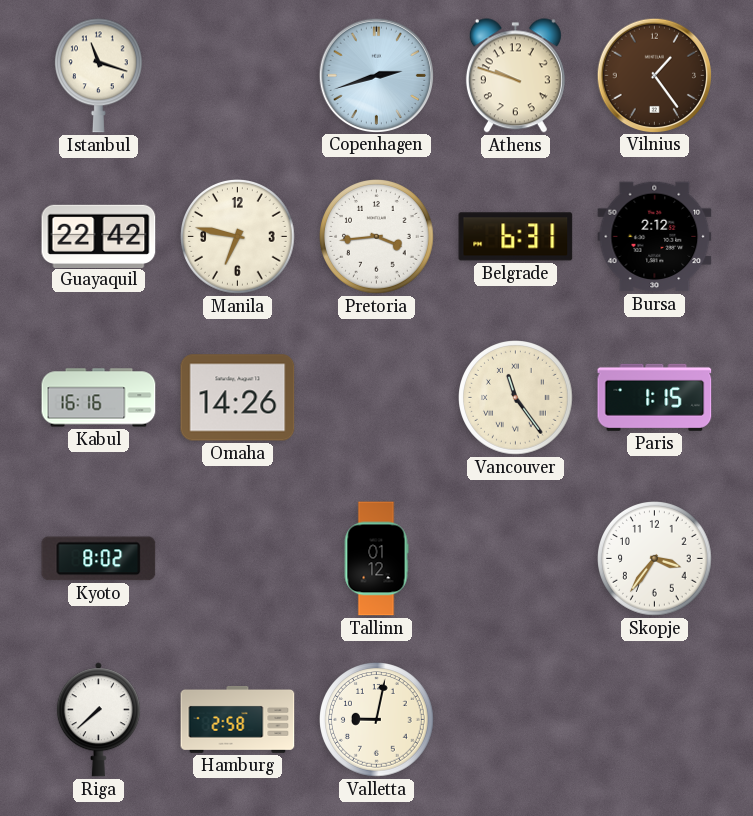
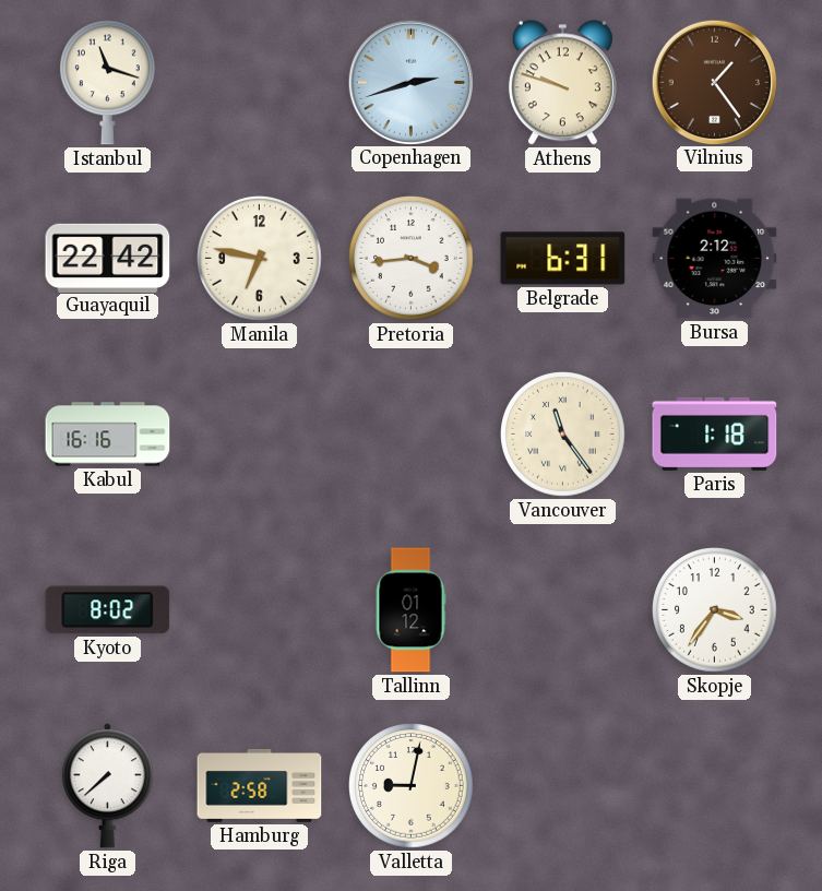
Omaha: 14:26 -> none (238, 398)
Paris: 1:15 -> 1:18 (715, 433)
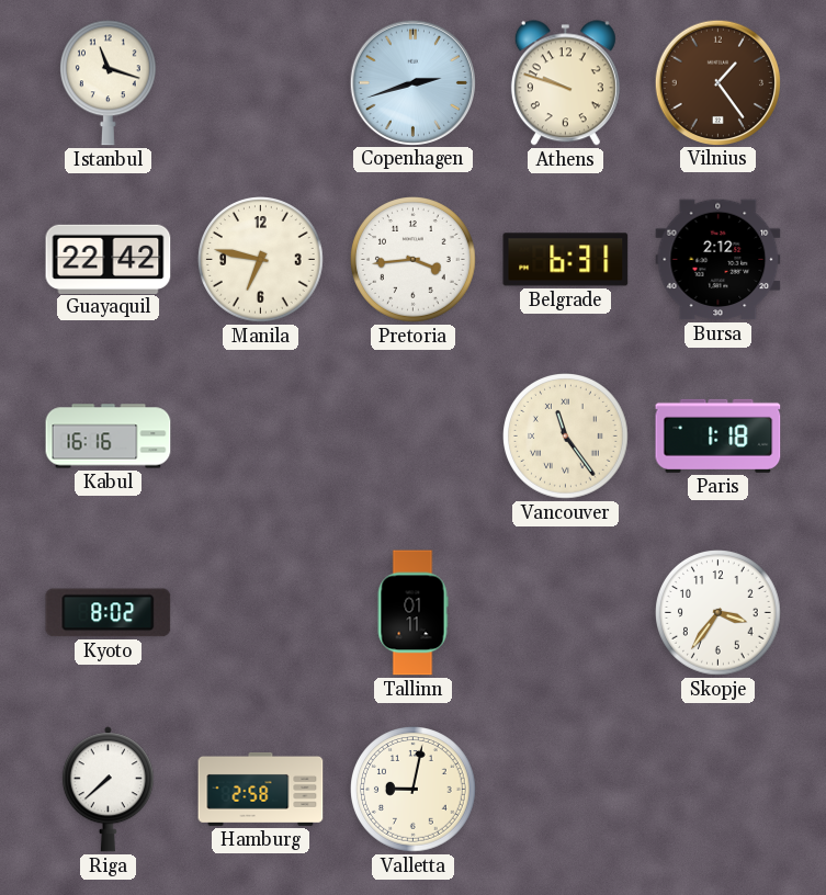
Tallinn: 01:12 -> 01:11 (412, 613)
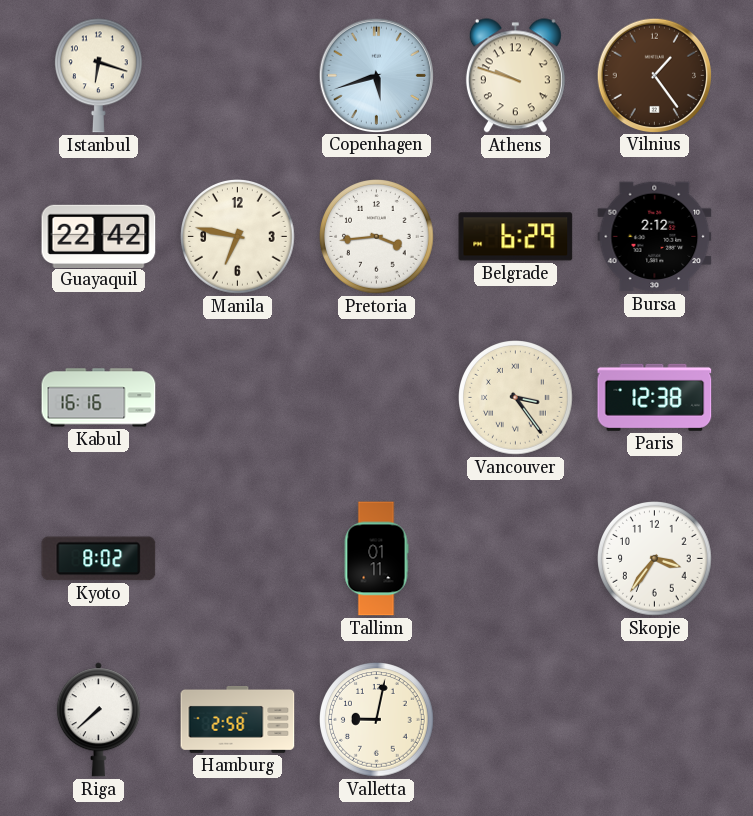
Istanbul: 11:18 -> 6:18 (99, 76)
Copenhagen: 2:42 -> 5:42 (376, 75)
Belgrade: 6:31 -> 6:29 (516, 237)
Vancouver: 11:24 -> 3:24 (516, 398)
Paris: 1:18 -> 12:38 (655, 397)
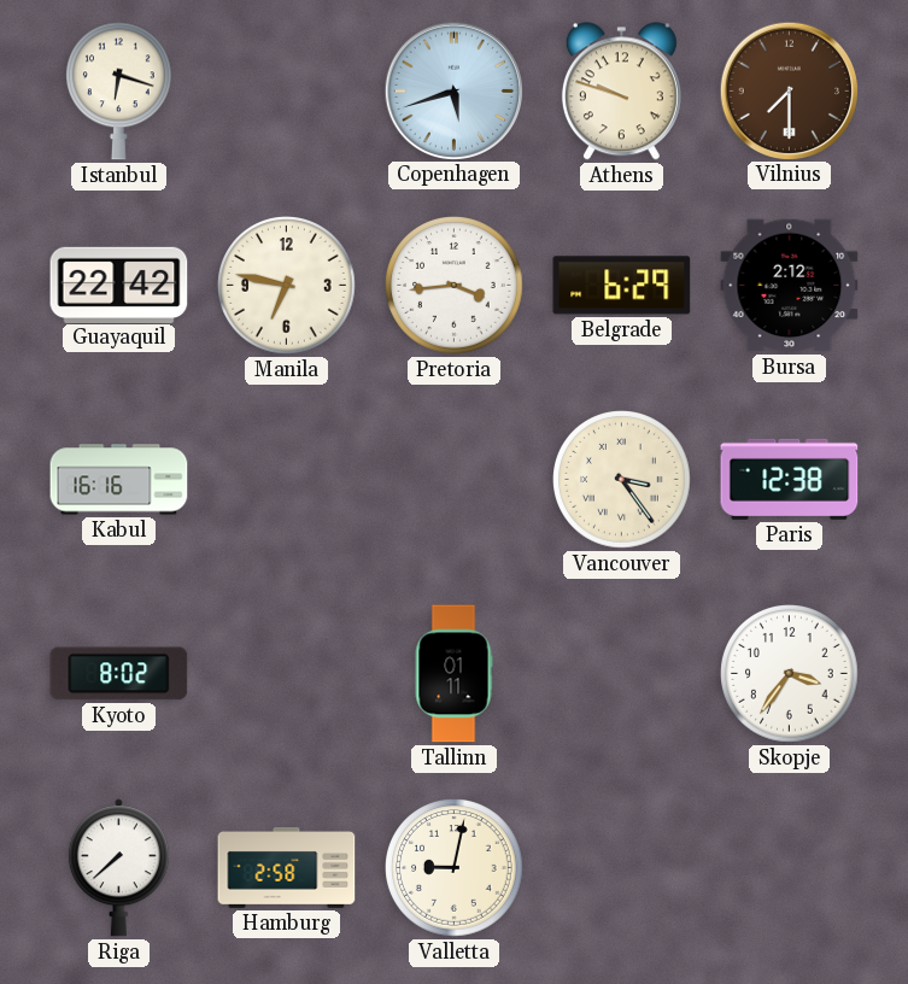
Vilnius: 1:24 -> 7:30 (789, 90)
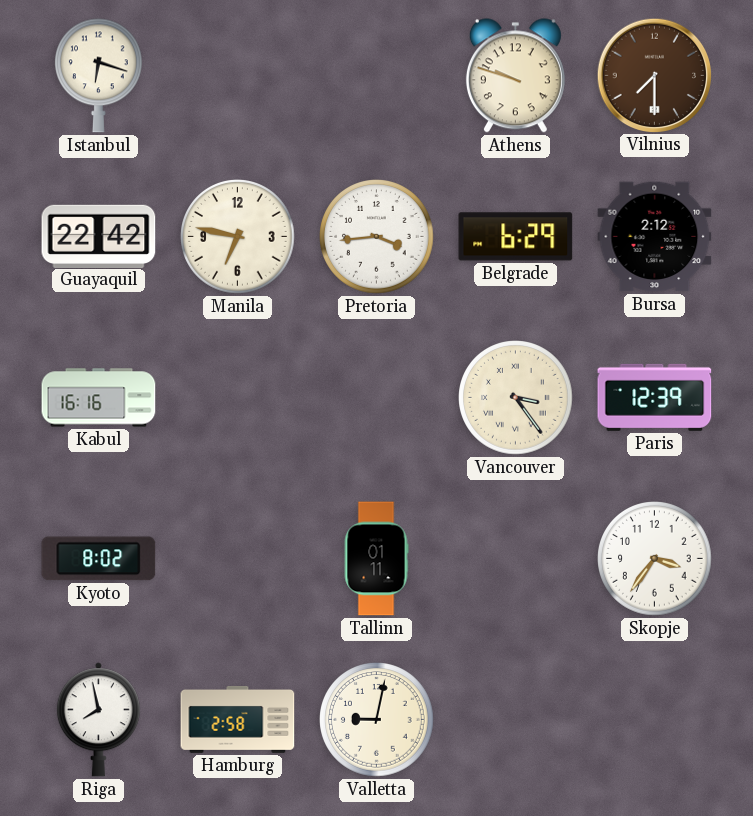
Copenhagen: 5:42 -> none (453, 90)
Paris: 12:38 -> 12:39 (655, 397)
Riga: 7:38 -> 7:58 (98, 720)
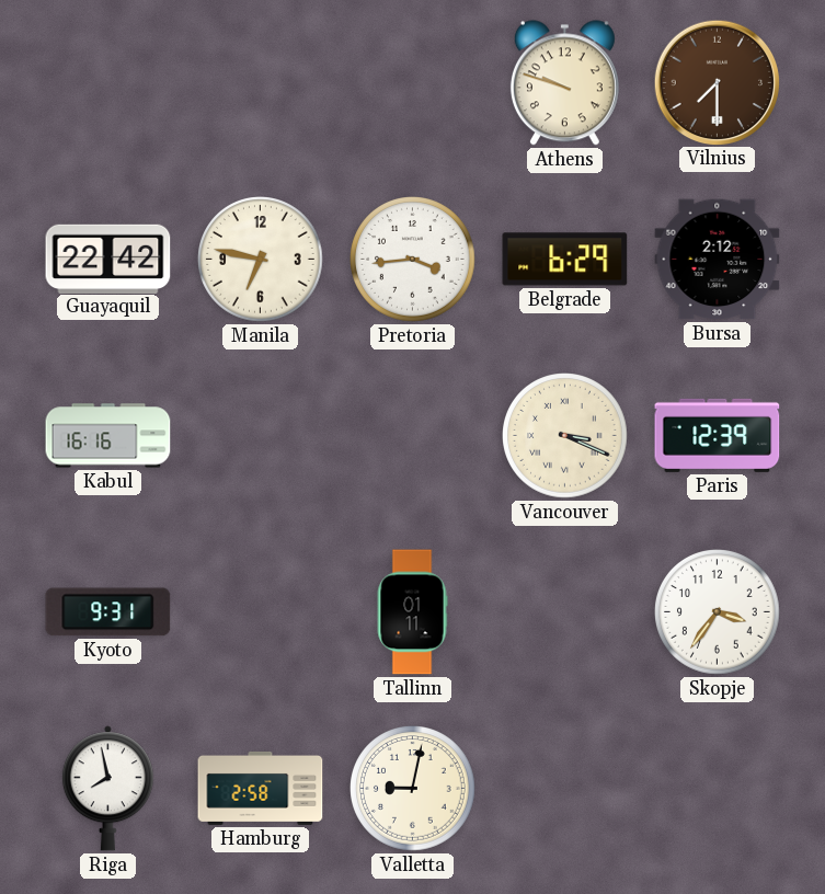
Istanbul: 6:18 -> none (99, 76)
Vancouver: 3:24 -> 3:19 (565, 436)
Kyoto: 8:02 -> 9:31 (108, 612)
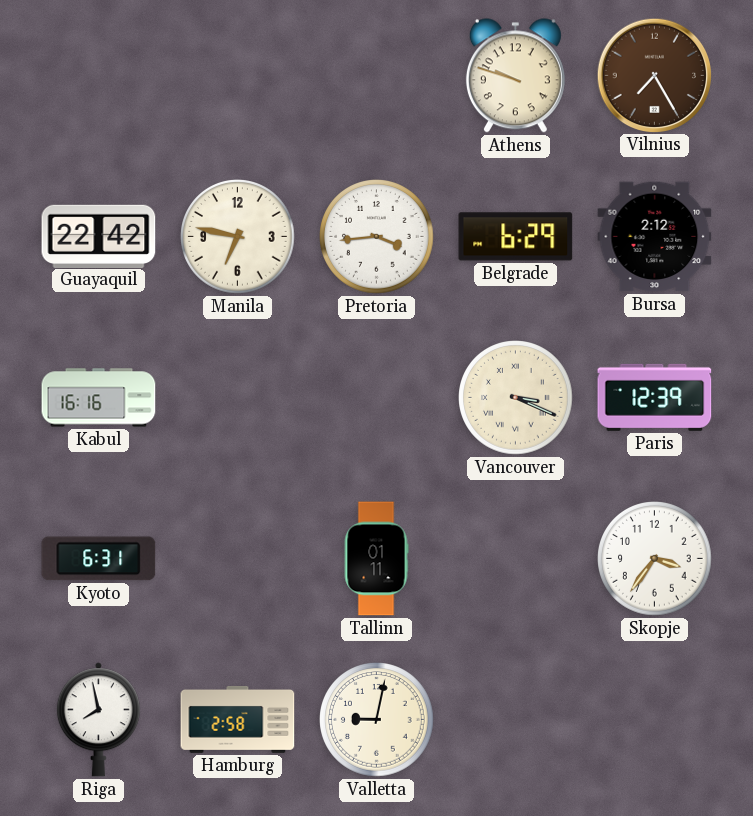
Vilnius: 7:30 -> 7:25 (654, 75)
Kyoto: 9:31 -> 6:31 (99, 559)
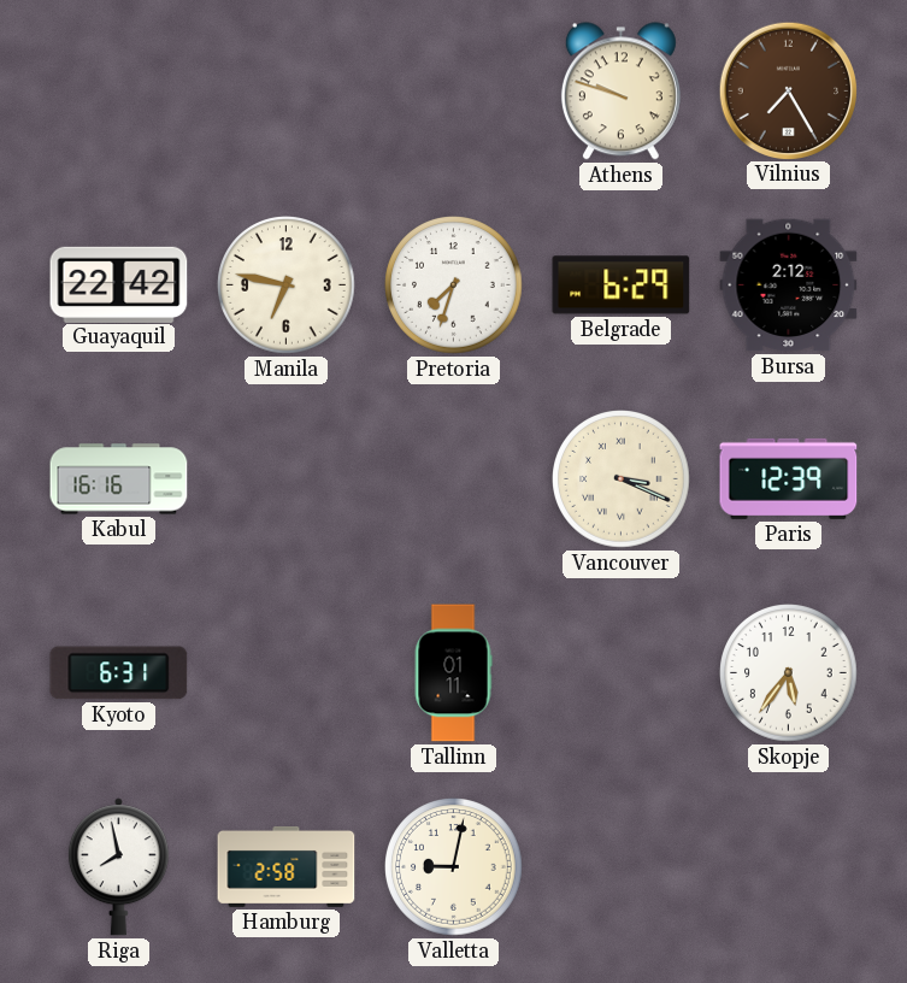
Pretoria: 3:44 -> 7:33 (454, 286)
Skopje: 3:36 -> 5:36 (789, 673)
